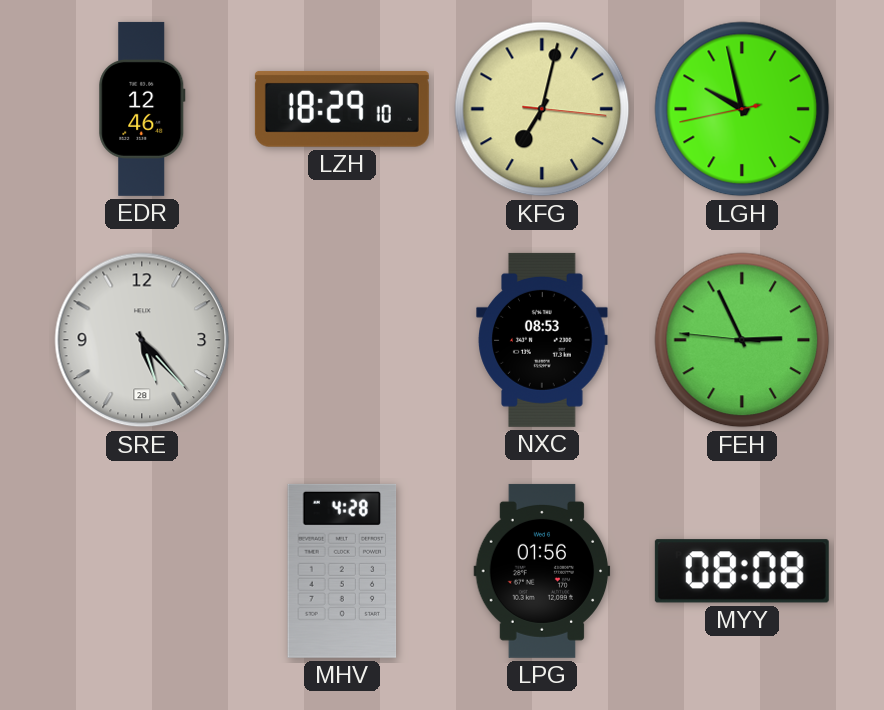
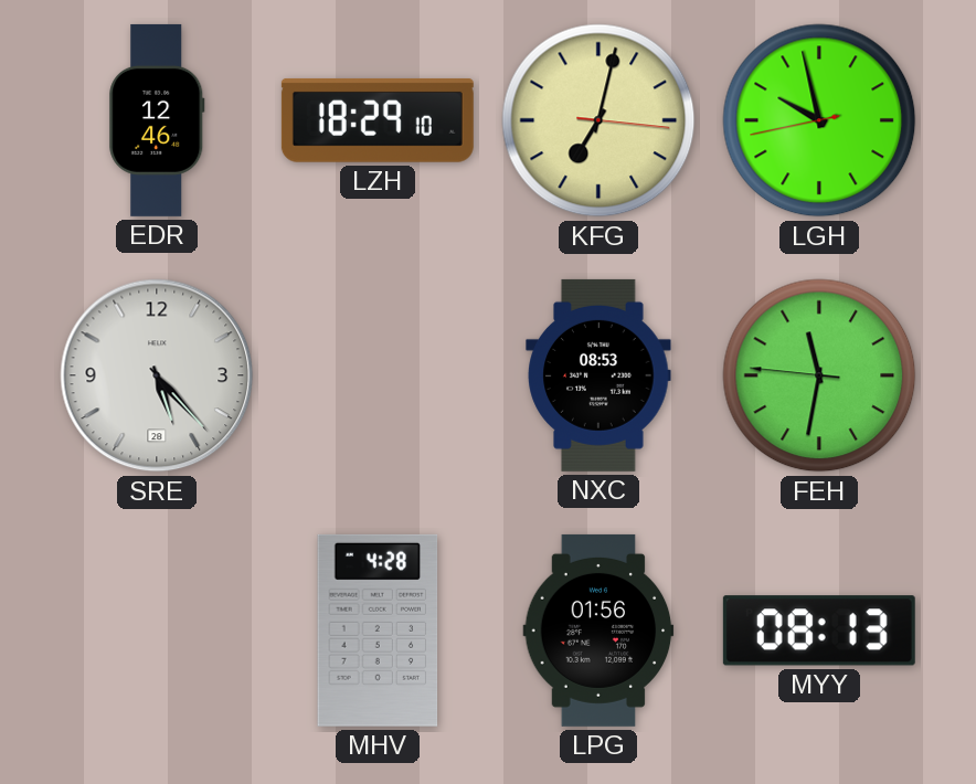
FEH: 2:55 -> 11:31 (819, 375)
MYY: 08:08 -> 08:13 (819, 631)
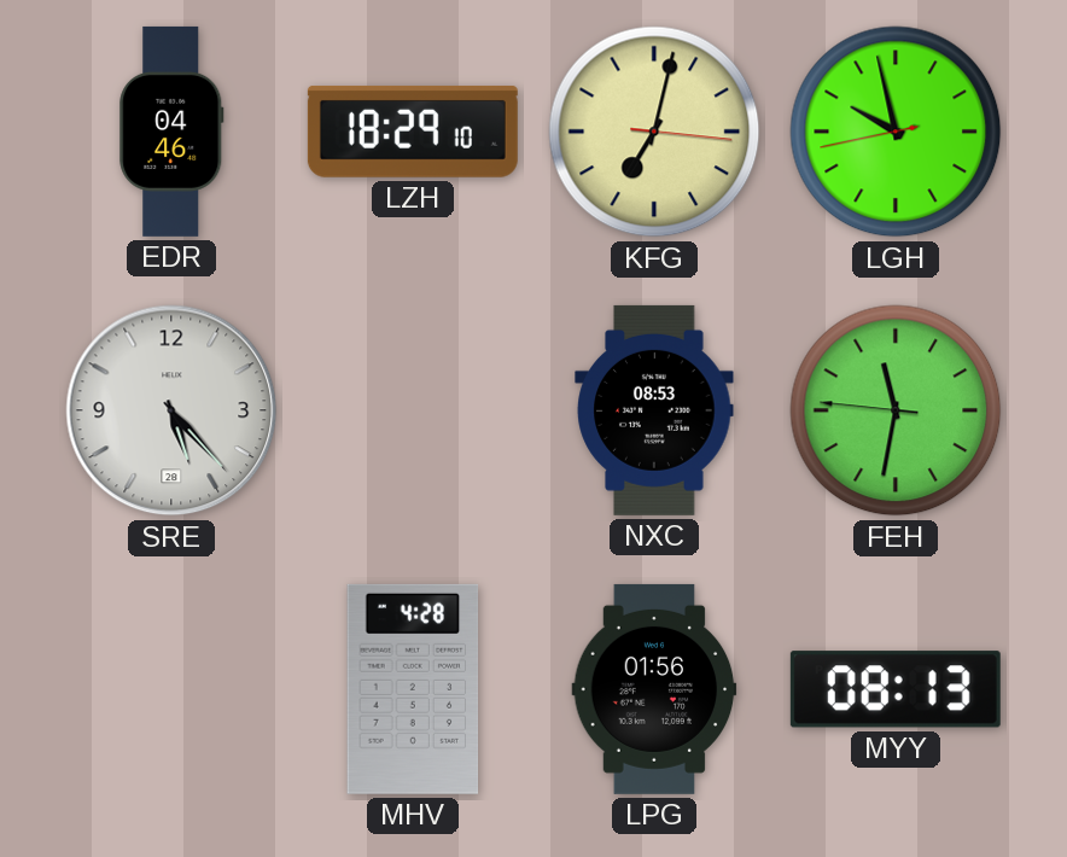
EDR: 12:46 -> 04:46 (171, 132)
